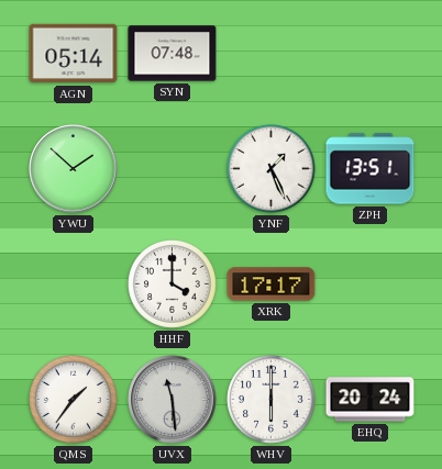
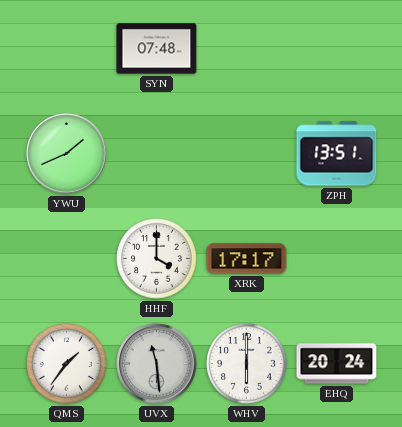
AGN: 05:14 -> none (74, 54)
YWU: 1:52 -> 1:41 (67, 154)
YNF: 1:26 -> none (272, 169)
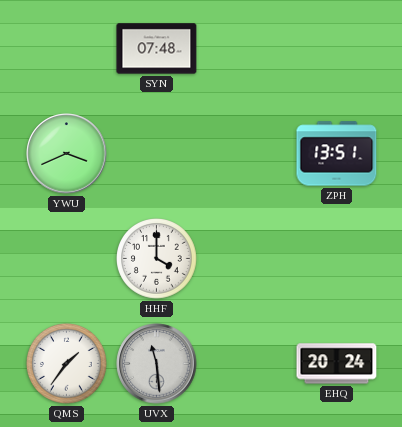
YWU: 1:41 -> 3:41 (67, 154)
XRK: 17:17 -> none (247, 259)
WHV: 6:00 -> none (247, 364)
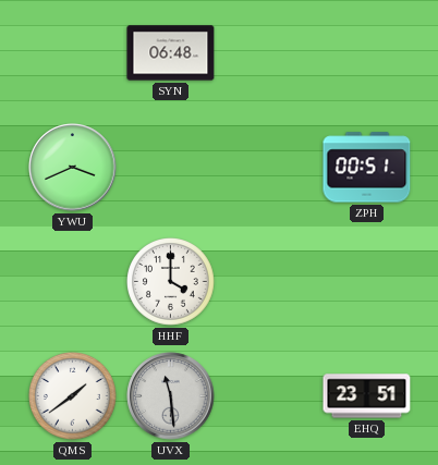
SYN: 07:48 -> 06:48 (171, 53)
ZPH: 13:51 -> 00:51 (367, 168)
QMS: 1:36 -> 1:39 (73, 396)
EHQ: 20:24 -> 23:51 (367, 396)
